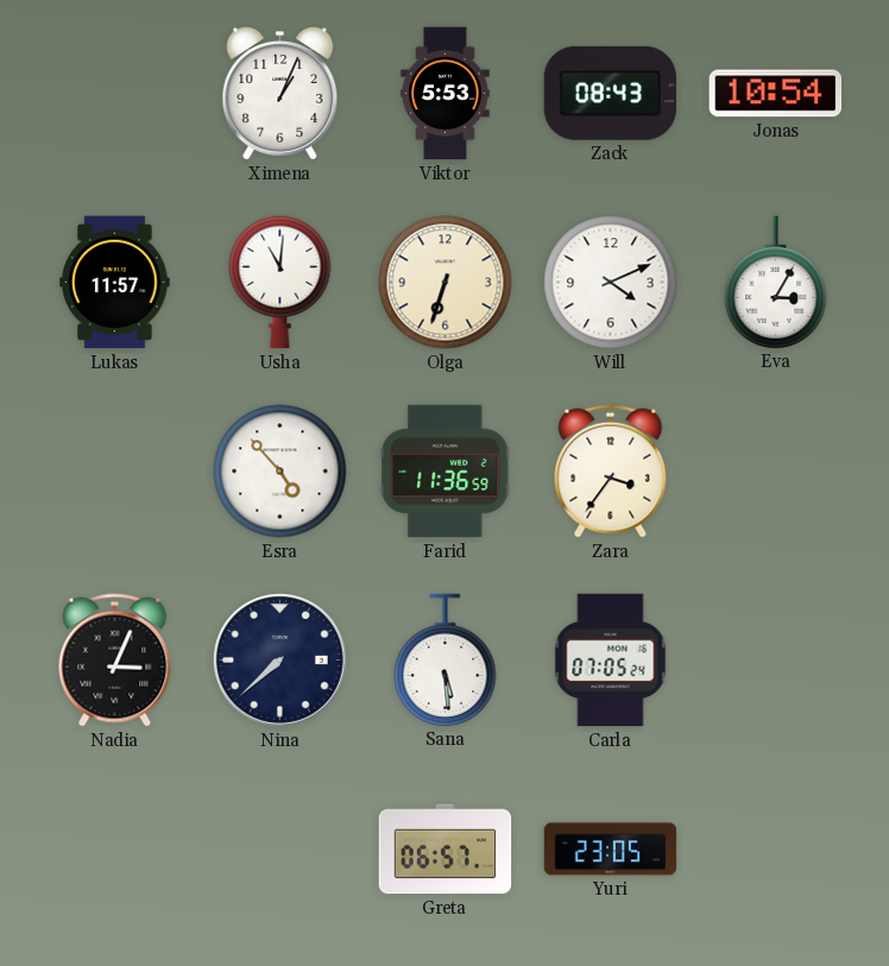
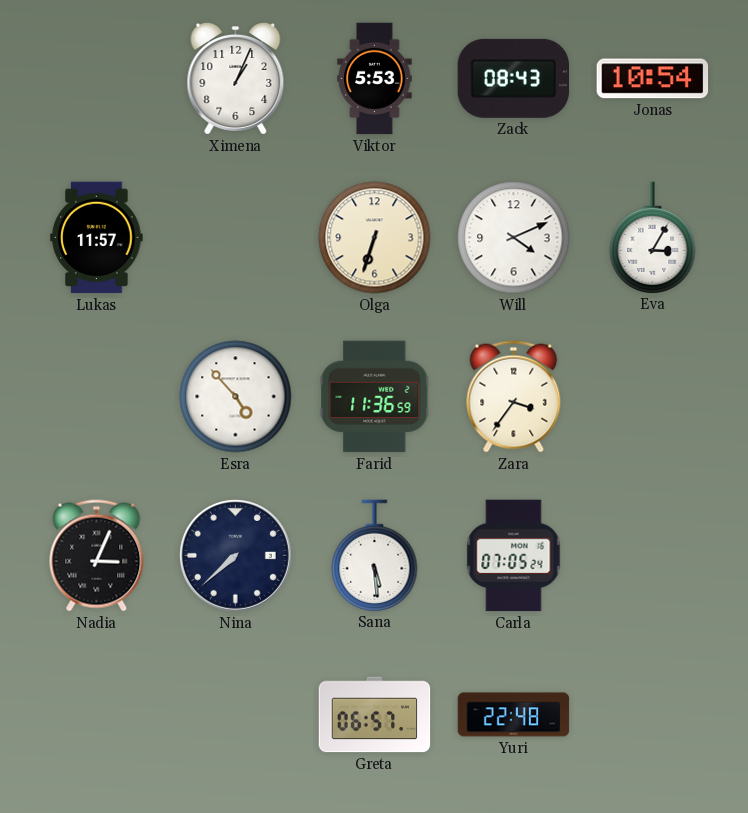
Usha: 11:01 -> none (280, 282)
Yuri: 23:05 -> 22:48 (514, 715)
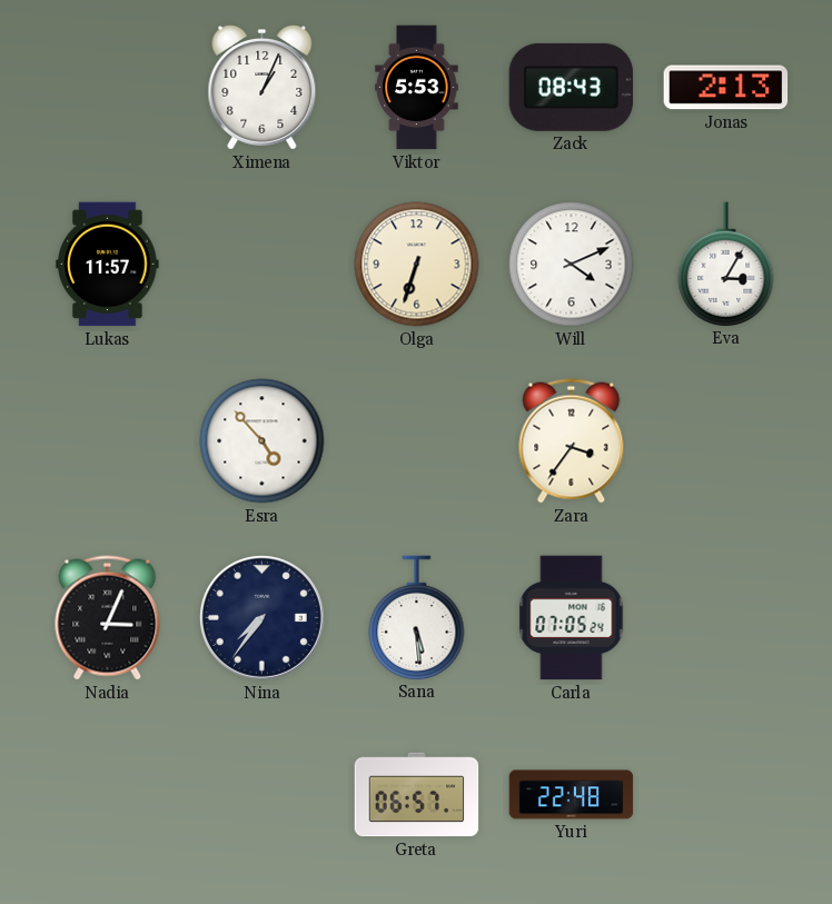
Jonas: 10:54 -> 2:13 (726, 88)
Farid: 11:36 -> none (375, 397)
Nina: 7:38 -> 7:36 (261, 617)
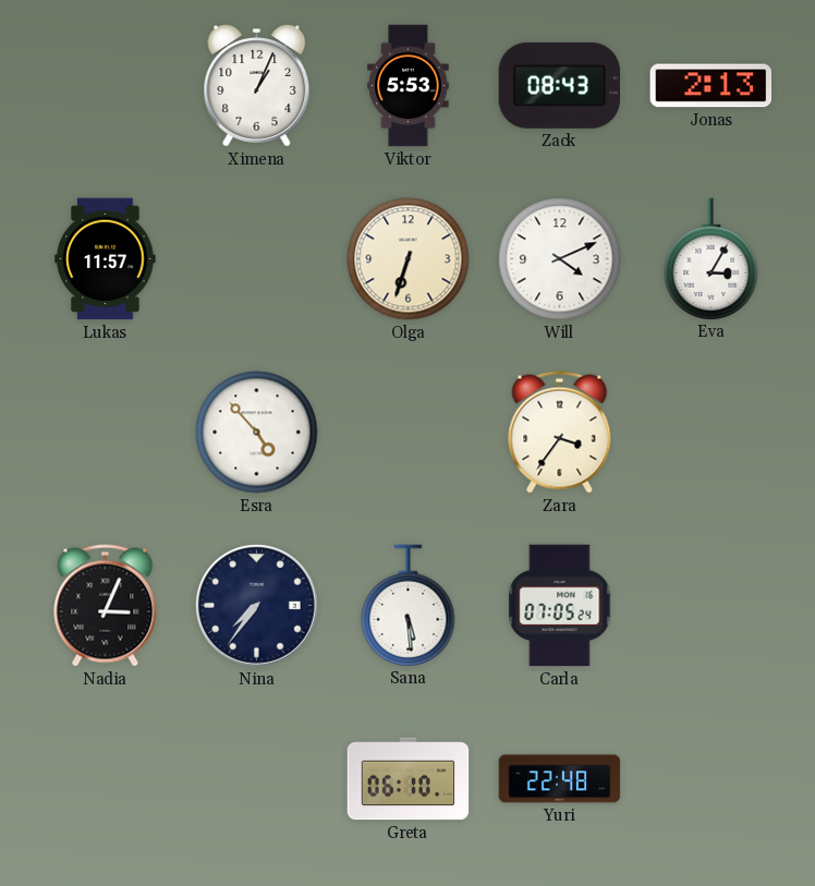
Greta: 06:57 -> 06:10 (409, 779)
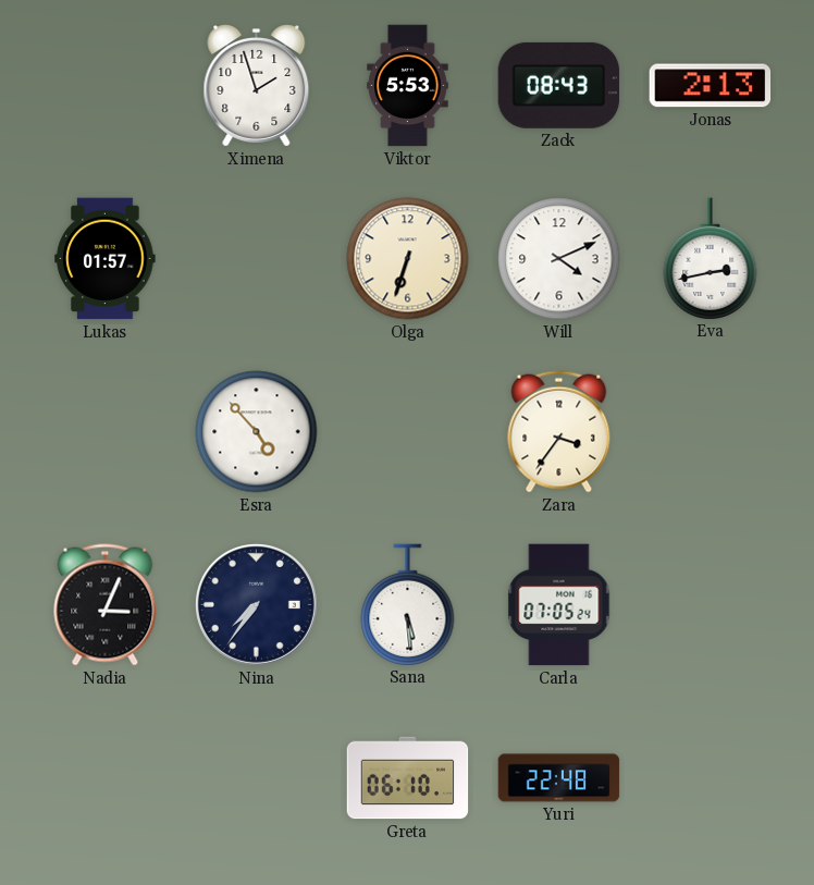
Ximena: 1:04 -> 1:57 (257, 86)
Lukas: 11:57 -> 01:57 (106, 259)
Eva: 3:05 -> 2:43 (711, 258)
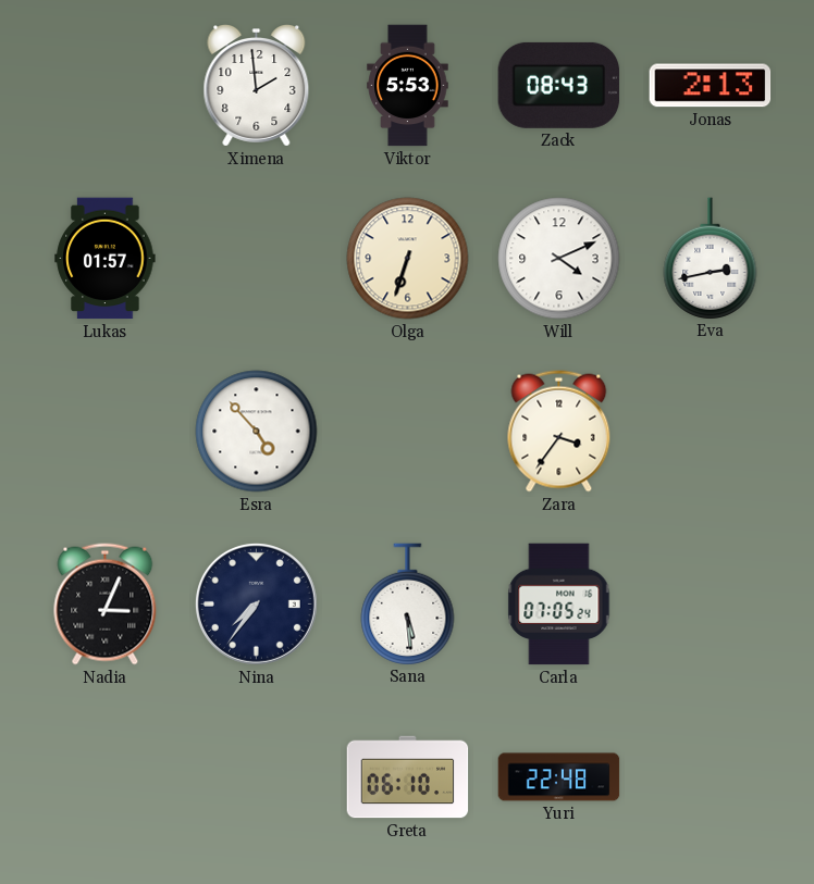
Ximena: 1:57 -> 1:59 (257, 86)
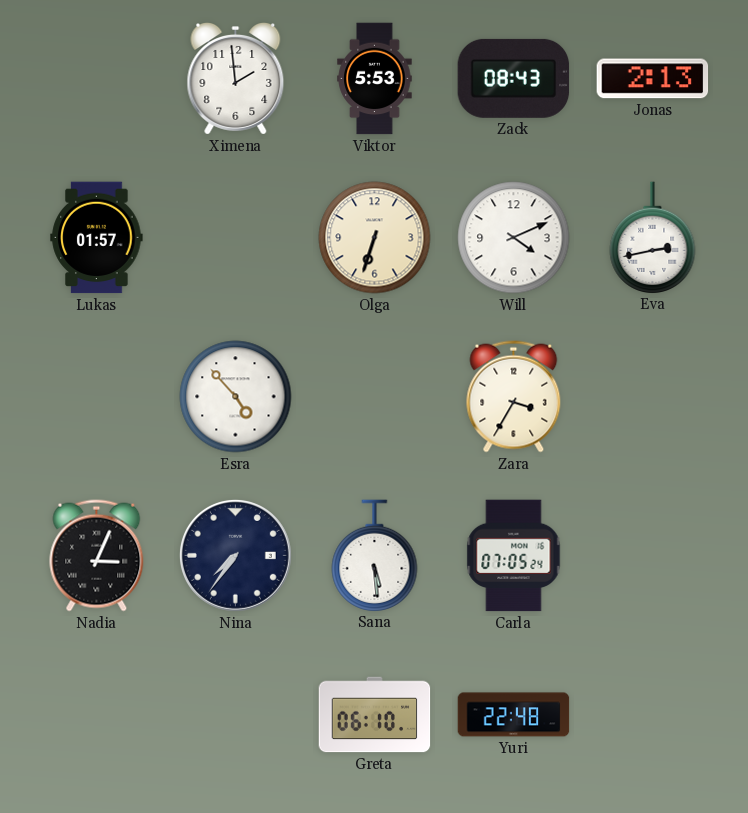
Zara: 3:36 -> 3:35 (514, 397)
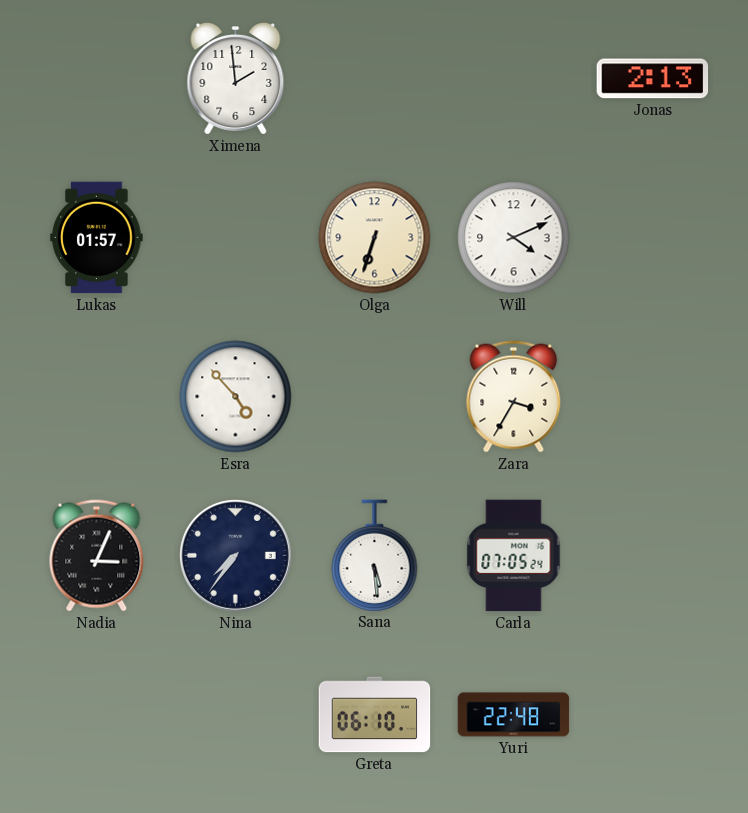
Viktor: 5:53 -> none (375, 79)
Zack: 08:43 -> none (514, 78)
Eva: 2:43 -> none (653, 237)
